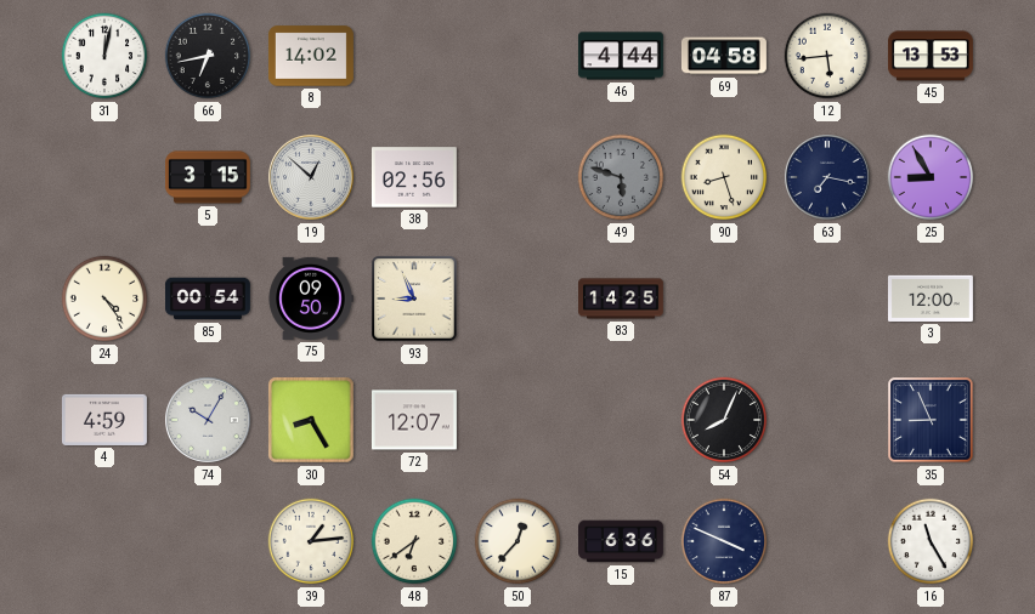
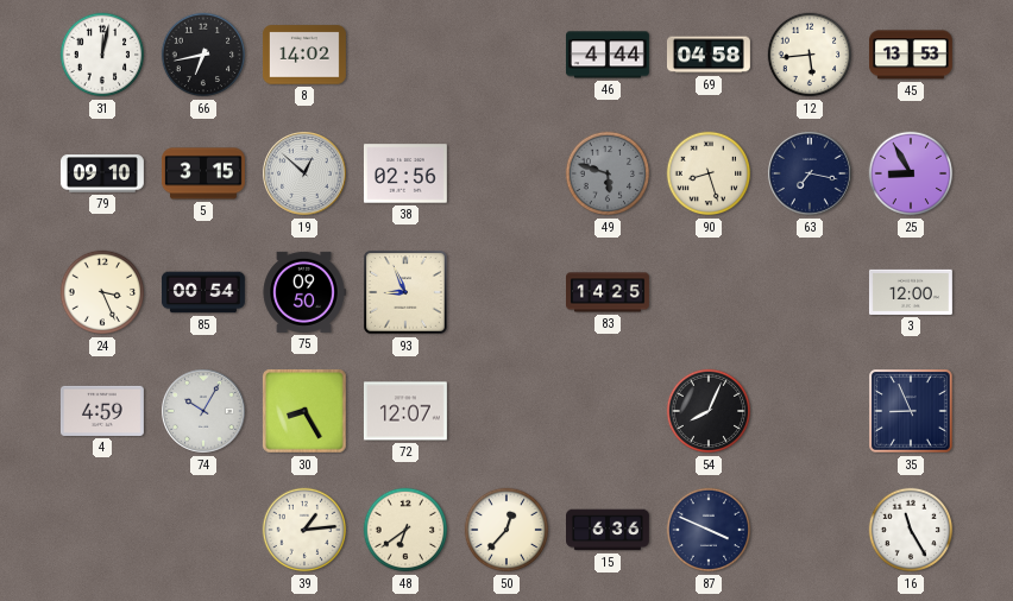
79: none -> 09:10 (102, 173)
24: 4:24 -> 3:26 (102, 292)
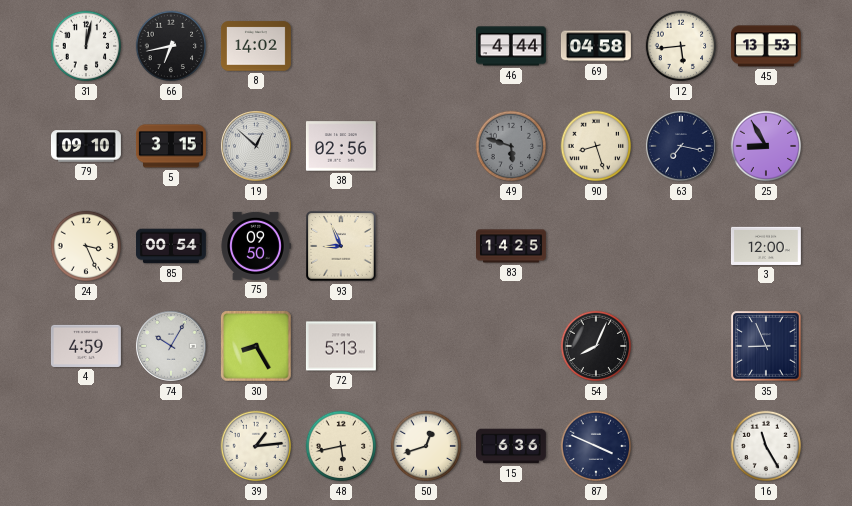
72: 12:07 -> 5:13 (341, 346)
48: 6:39 -> 5:43 (341, 446)
50: 12:37 -> 12:42 (426, 446)
